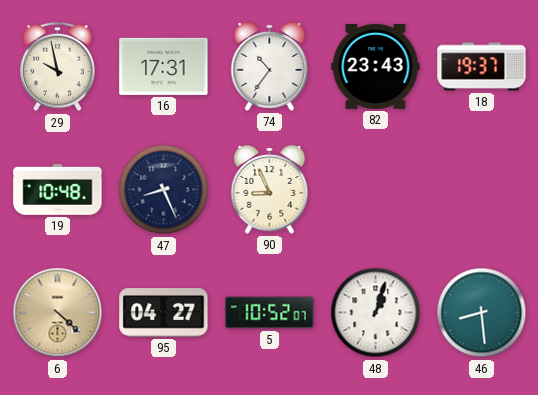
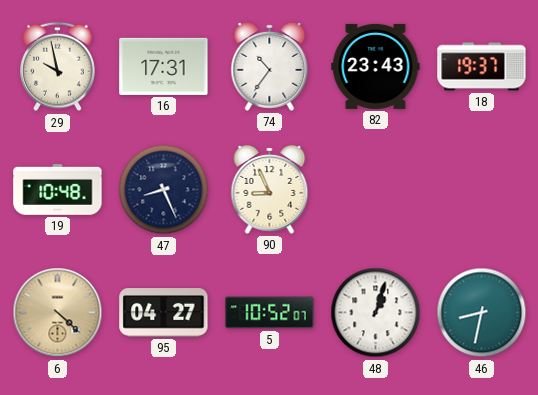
46: 8:29 -> 8:32 (482, 313)
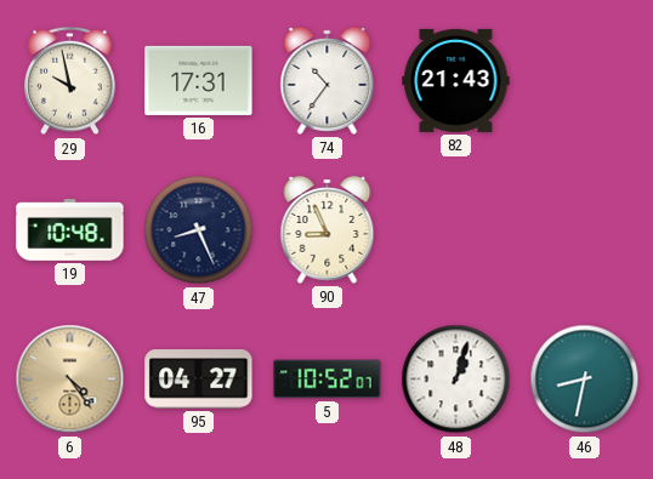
82: 23:43 -> 21:43 (456, 80)
18: 19:37 -> none (482, 67)
6: 4:22 -> 4:24 (70, 380)
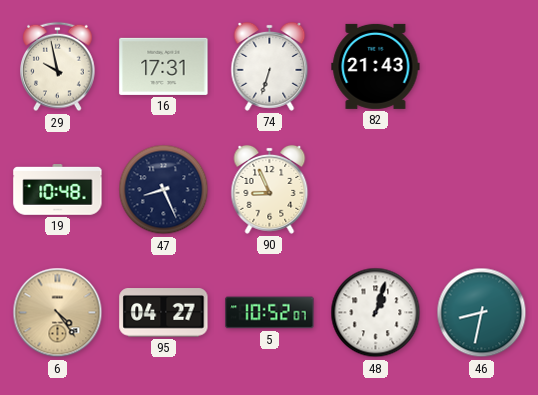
74: 10:36 -> 6:33 (270, 66)
